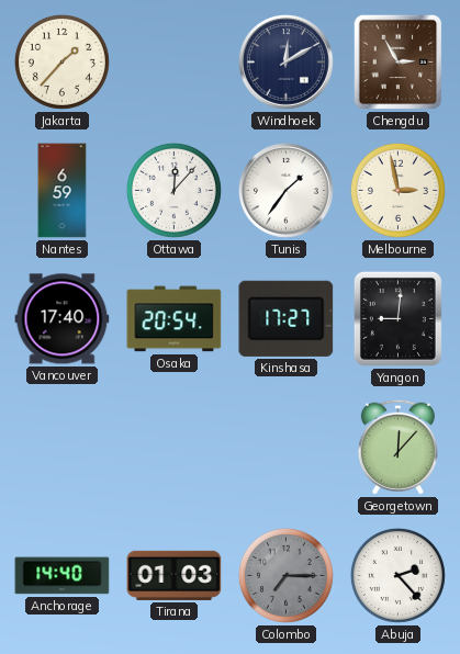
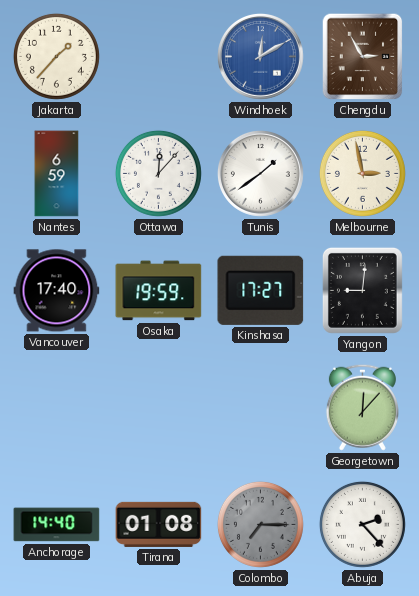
Windhoek dial: navy -> blue (260, 56)
Tunis: 1:36 -> 1:39 (260, 173)
Osaka: 20:54 -> 19:59 (159, 291)
Tirana: 01:03 -> 01:08 (159, 524)
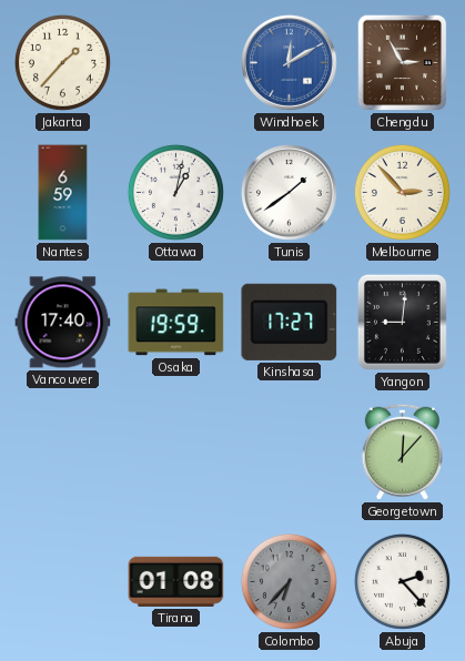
Ottawa: 12:07 -> 1:02 (175, 192)
Melbourne: 2:58 -> 2:53 (402, 192)
Anchorage: 14:40 -> none (57, 525)
Colombo: 7:15 -> 6:37 (289, 581)
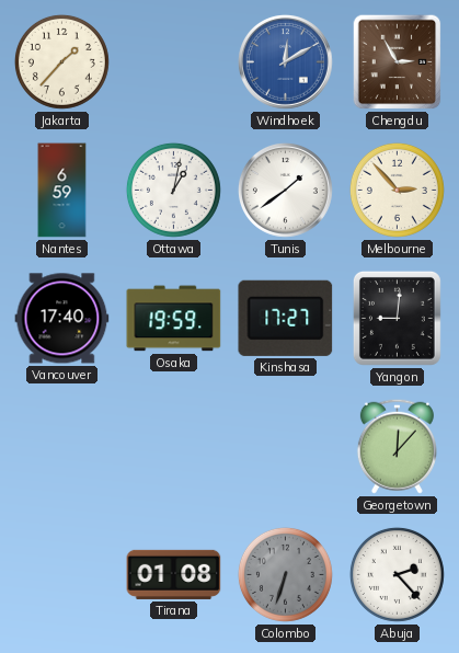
Colombo: 6:37 -> 6:33 (285, 574)
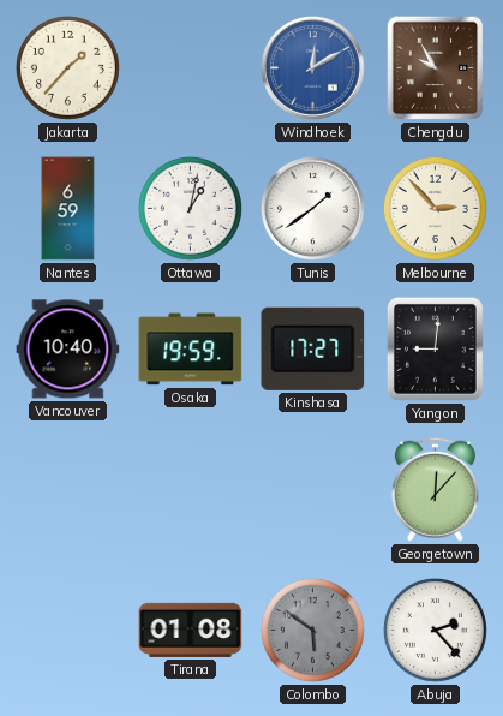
Chengdu: 2:55 -> 9:55 (436, 68)
Vancouver: 17:40 -> 10:40 (68, 350)
Colombo: 6:33 -> 5:51 (312, 630)
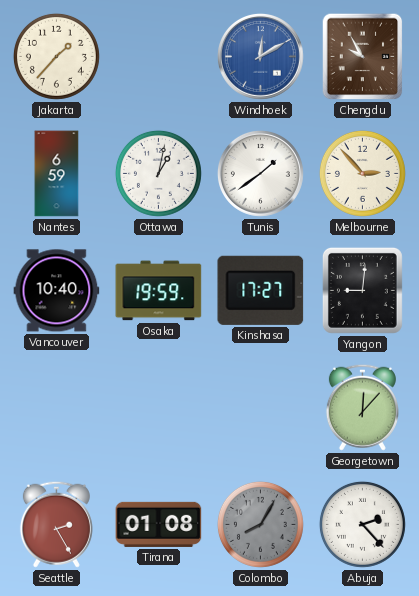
Seattle: none -> 2:25 (56, 524)
Colombo: 5:51 -> 8:05 (260, 524)
